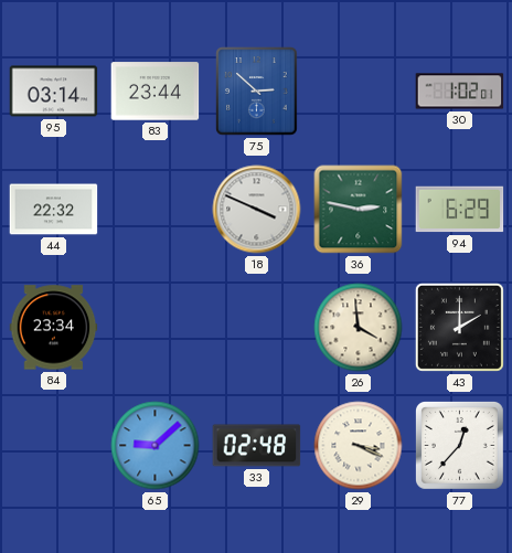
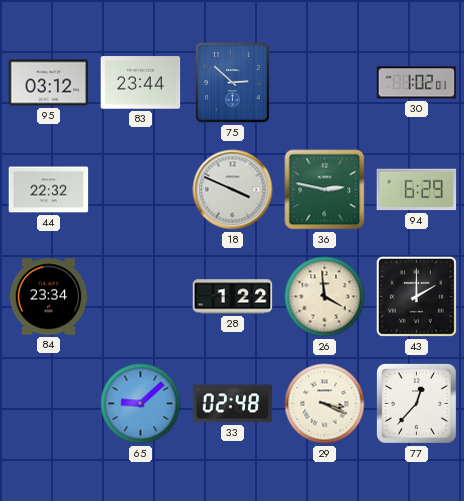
95: 03:14 -> 03:12 (49, 83)
28: none -> 1:22 (233, 297)
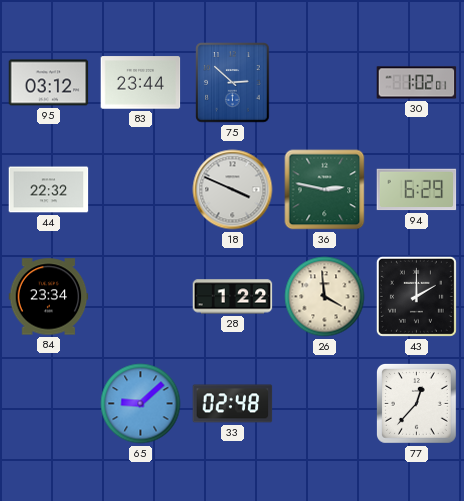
29: 3:19 -> none (325, 404)
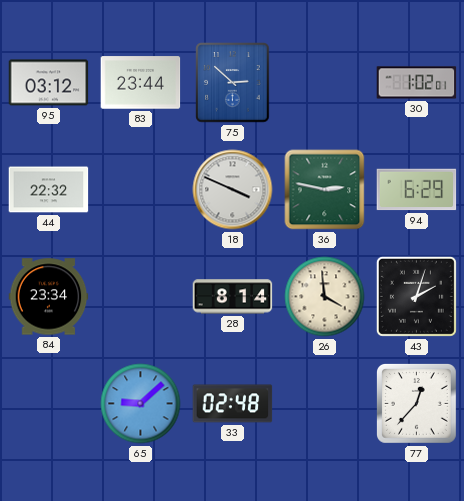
28: 1:22 -> 8:14 (233, 297)
43: 2:00 -> 2:03 (416, 296)
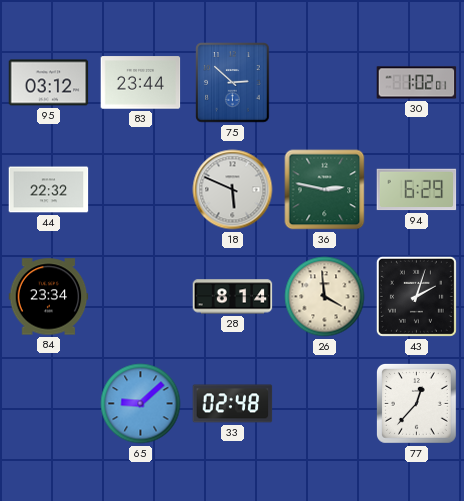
18: 3:49 -> 5:49 (233, 190)
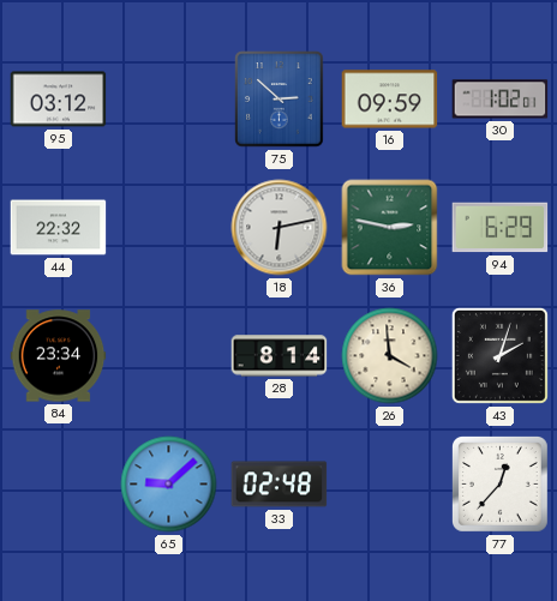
83: 23:44 -> none (141, 83)
16: none -> 09:59 (390, 100)
18: 5:49 -> 6:13 (280, 228)
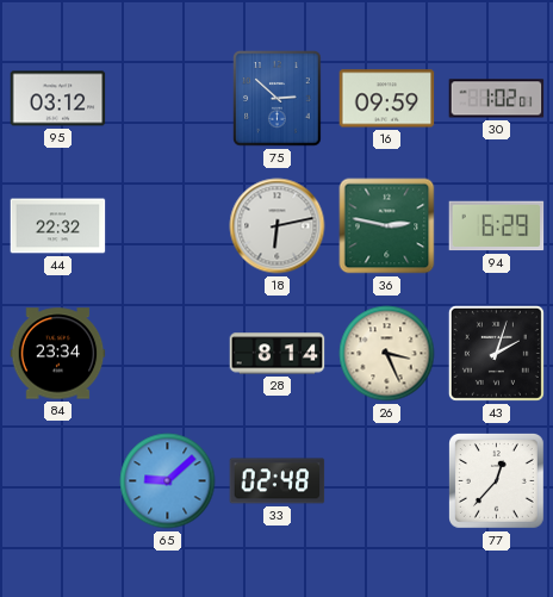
26: 3:59 -> 3:26 (387, 354)
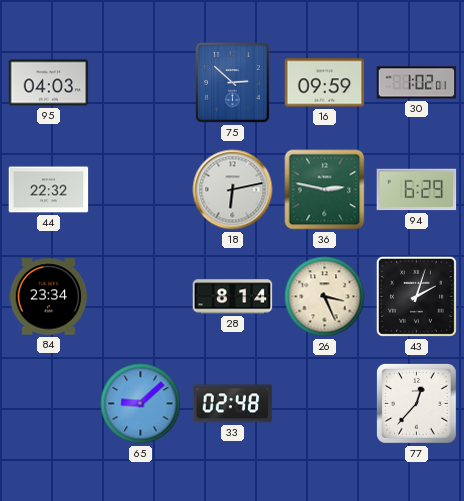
95: 03:12 -> 04:03 (49, 83)
